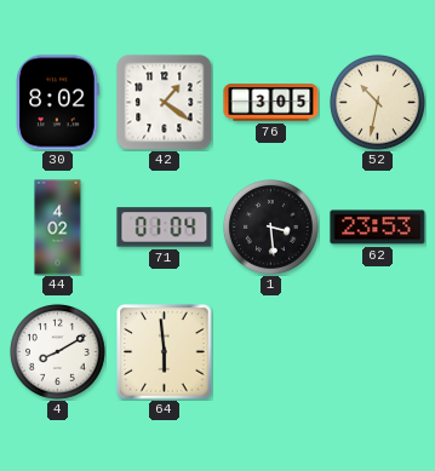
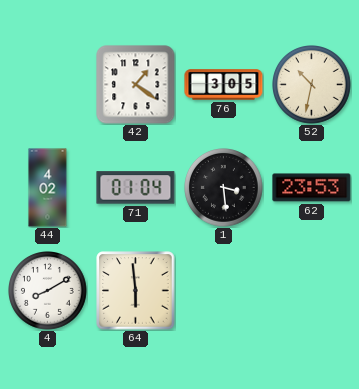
30: 8:02 -> none (58, 103)
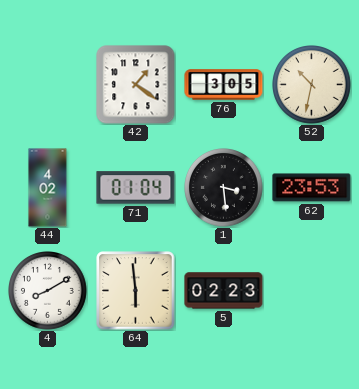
5: none -> 02:23 (224, 291)
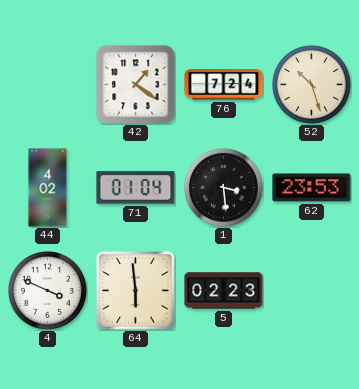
76: 3:05 -> 7:24 (224, 85)
52: 10:32 -> 10:27 (312, 85)
4: 8:10 -> 3:49 (48, 291)
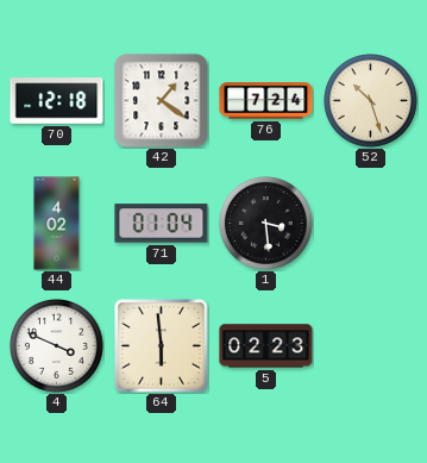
70: none -> 12:18 (57, 101)
62: 23:53 -> none (312, 188)
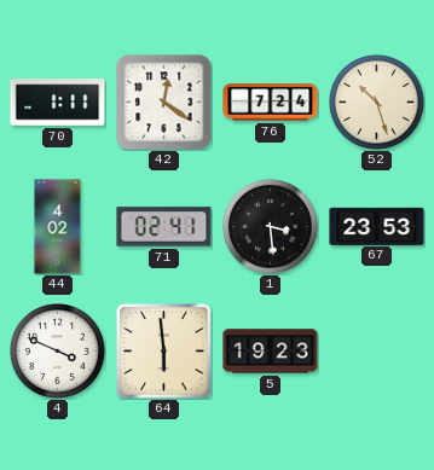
70: 12:18 -> 1:11 (58, 103)
42: 1:21 -> 12:21 (164, 103)
71: 01:04 -> 02:41 (164, 227)
67: none -> 23:53 (377, 226)
5: 02:23 -> 19:23 (271, 352)
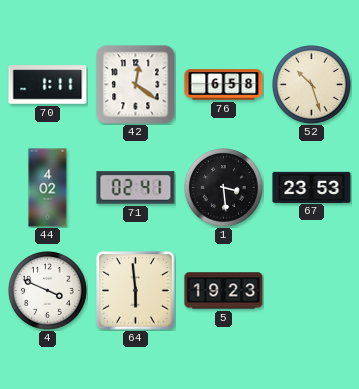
76: 7:24 -> 6:58 (224, 85)
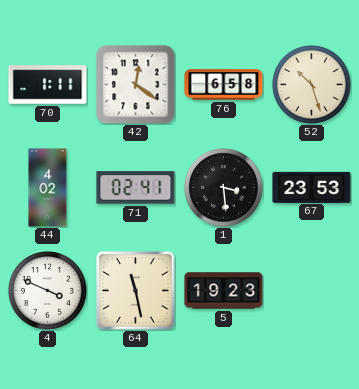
64: 5:59 -> 11:28 (136, 291)
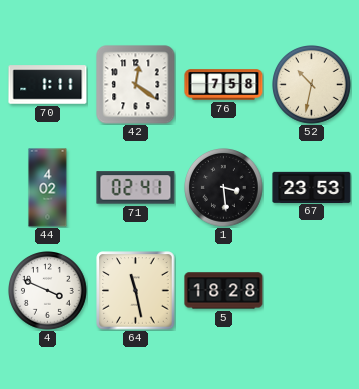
76: 6:58 -> 7:58 (224, 85)
52: 10:27 -> 10:32 (312, 85)
5: 19:23 -> 18:28 (224, 291)
